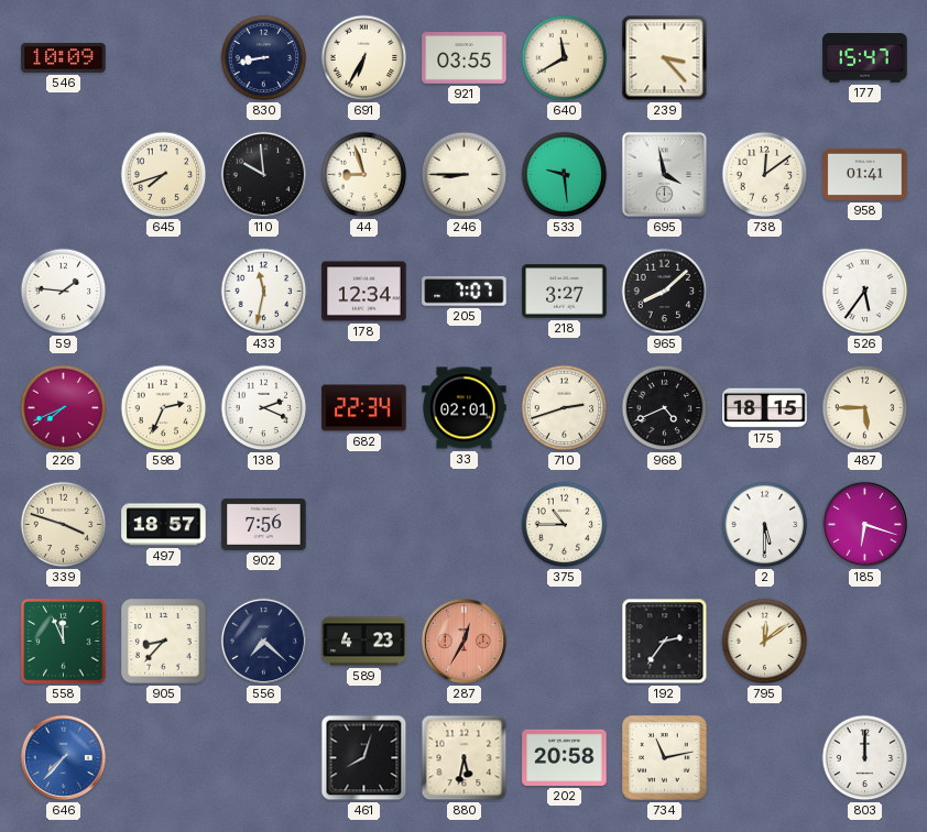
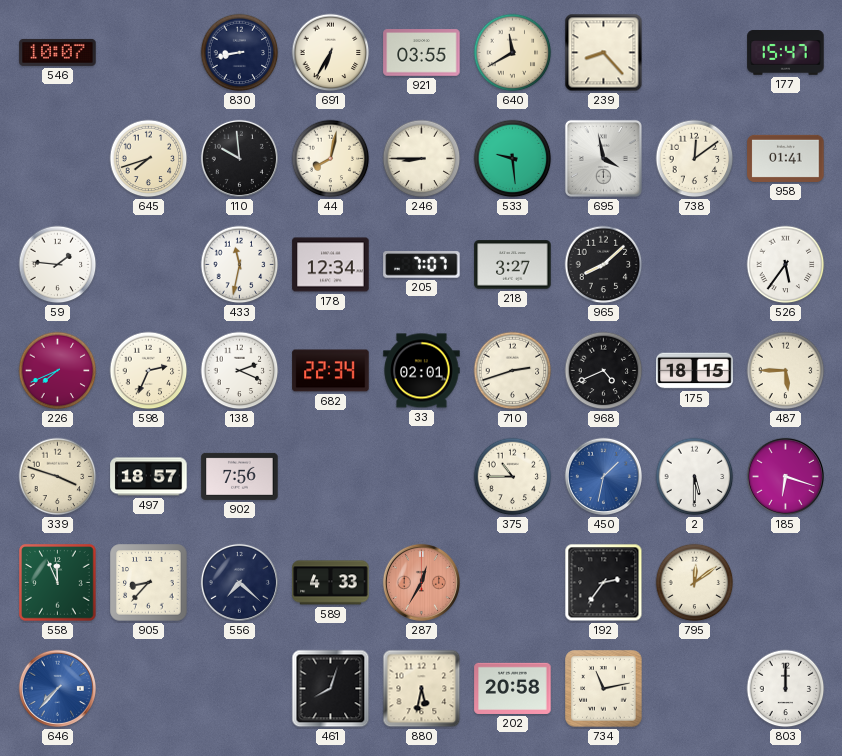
546: 10:09 -> 10:07 (58, 52)
239: 3:23 -> 8:23 (604, 53)
44: 8:57 -> 8:02 (331, 159)
450: none -> 1:32 (603, 476)
589: 4:23 -> 4:33 (331, 583)
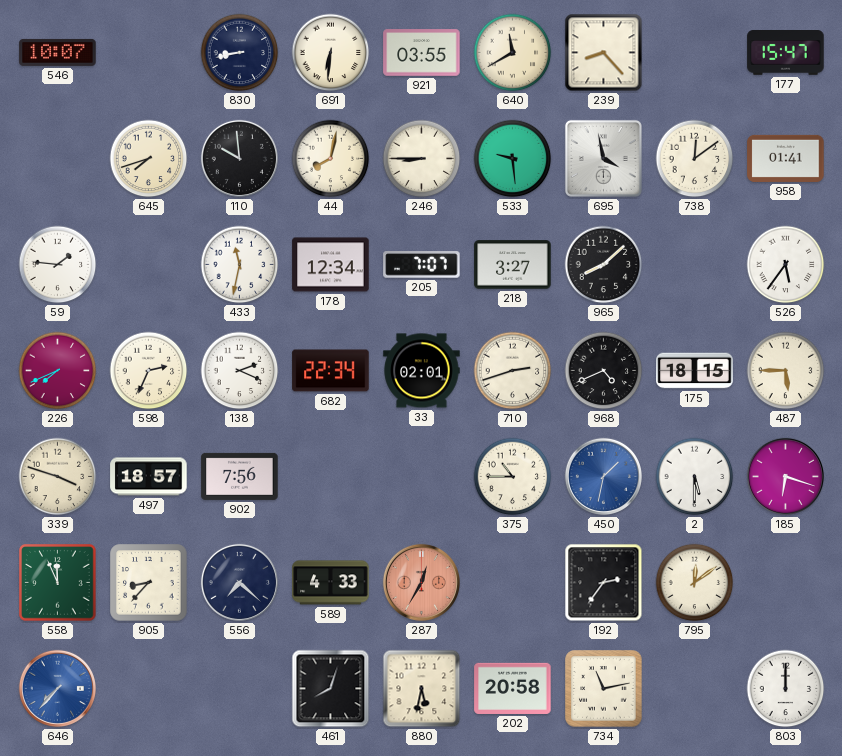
691: 6:35 -> 6:31 (331, 53)
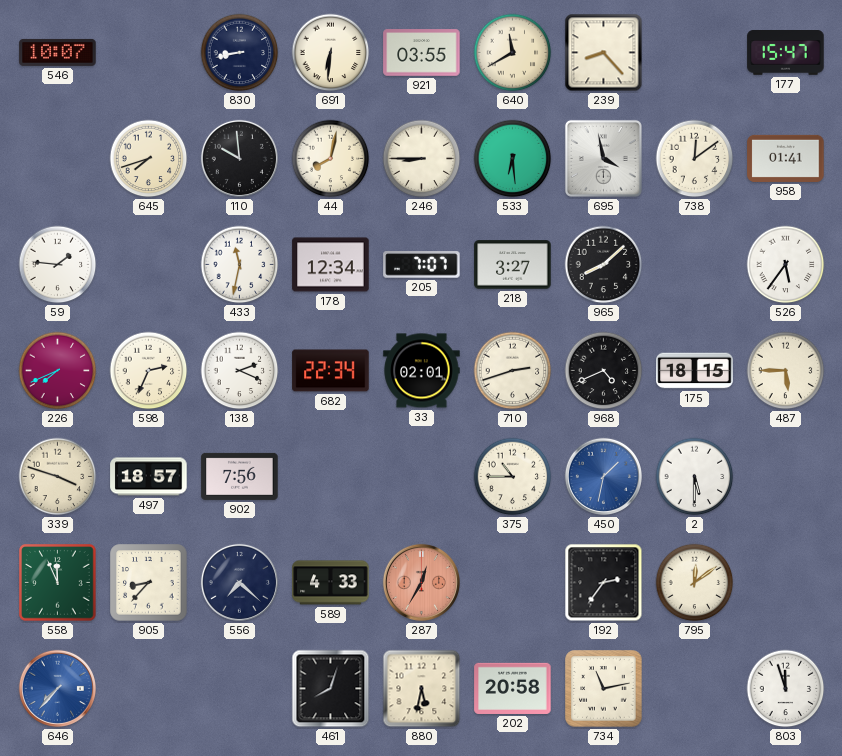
533: 9:29 -> 6:29 (513, 159)
185: 6:18 -> none (785, 476)
803: 12:00 -> 11:57 (786, 689)
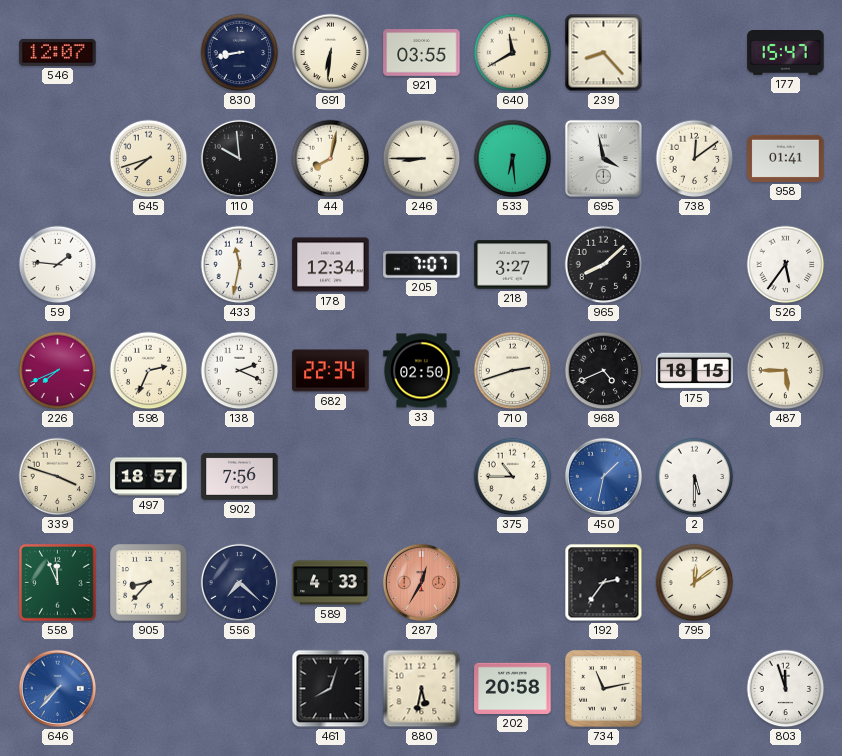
546: 10:07 -> 12:07 (58, 52)
33: 02:01 -> 02:50 (422, 371)
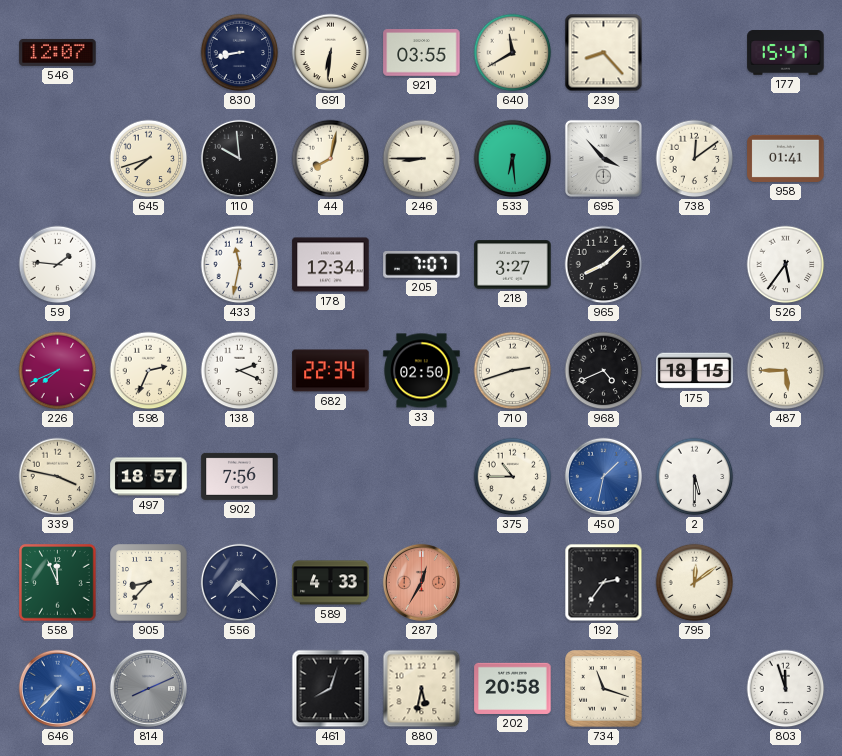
695: 3:58 -> 3:53 (603, 158)
339: 3:48 -> 3:47 (58, 477)
814: none -> 8:11 (148, 688)
734: 11:13 -> 11:18 (604, 689)
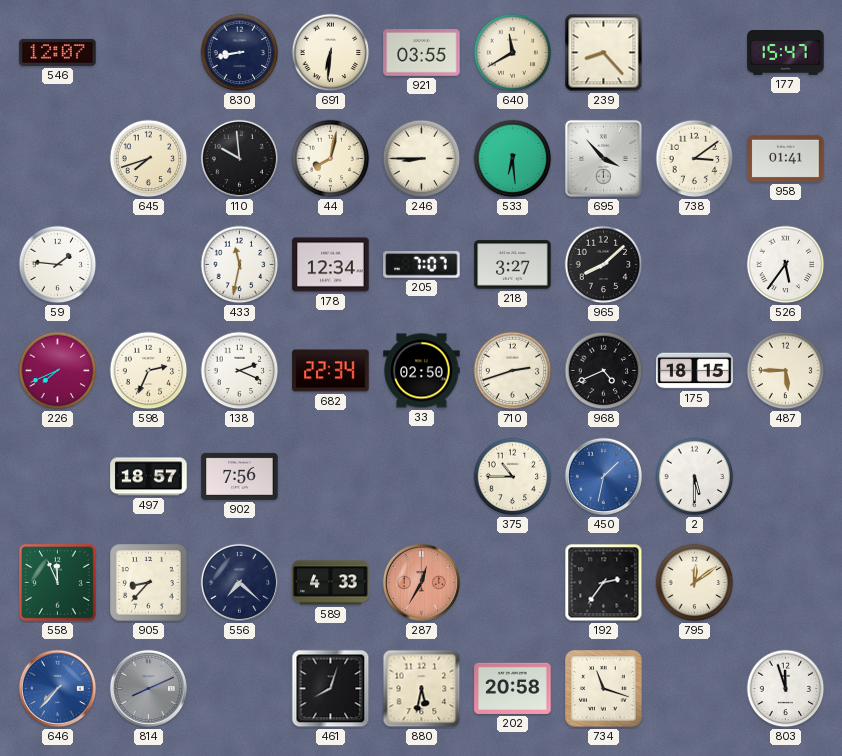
738: 12:09 -> 3:09 (695, 159)
339: 3:47 -> none (58, 477)
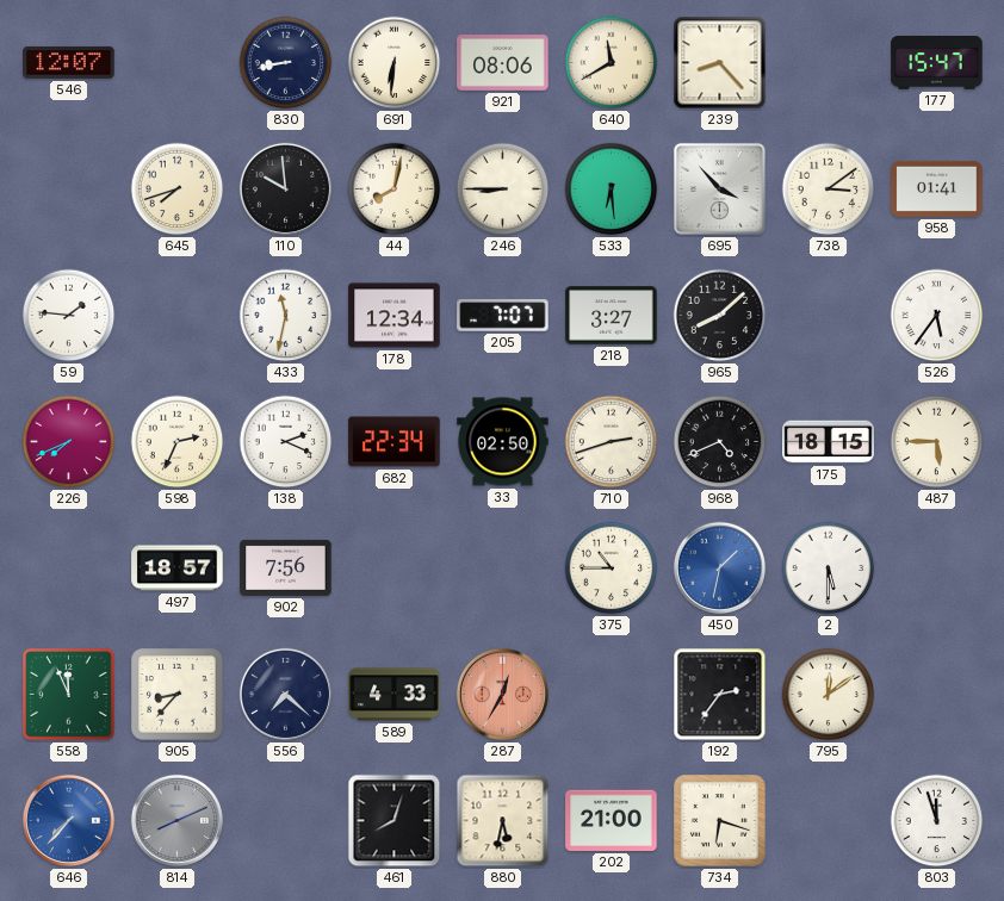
921: 03:55 -> 08:06 (503, 63)
202: 20:58 -> 21:00 (612, 820)
734: 11:18 -> 6:18 (720, 821)
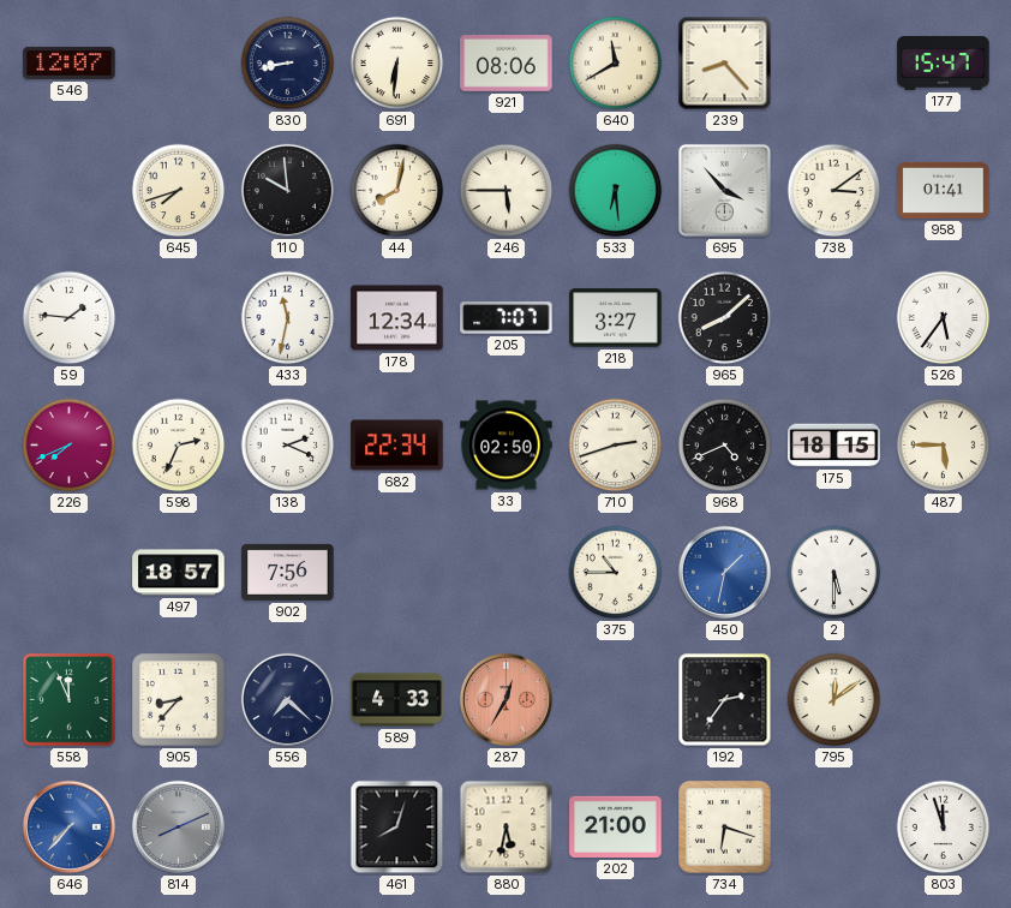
246: 8:45 -> 5:45 (507, 191)
